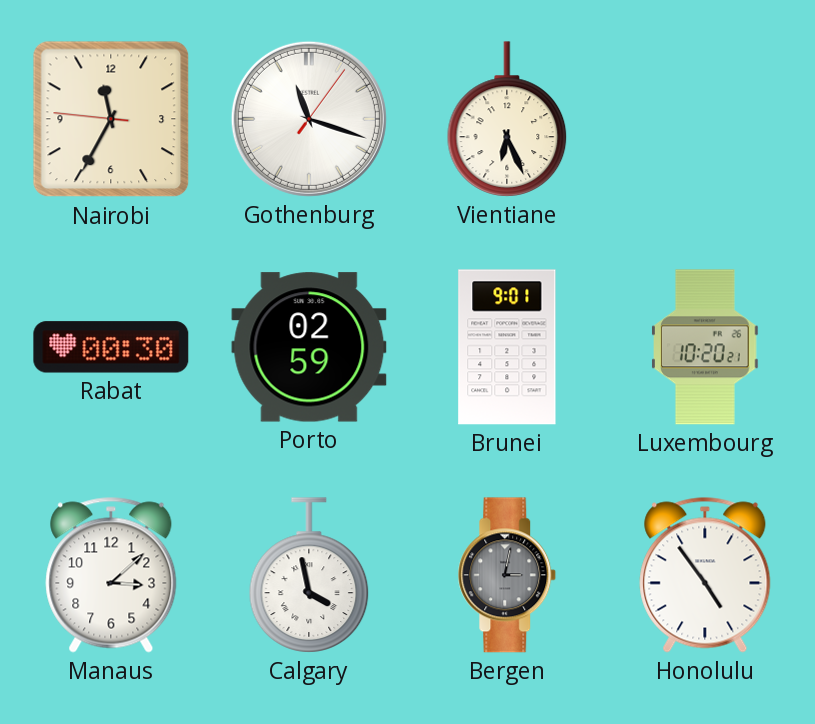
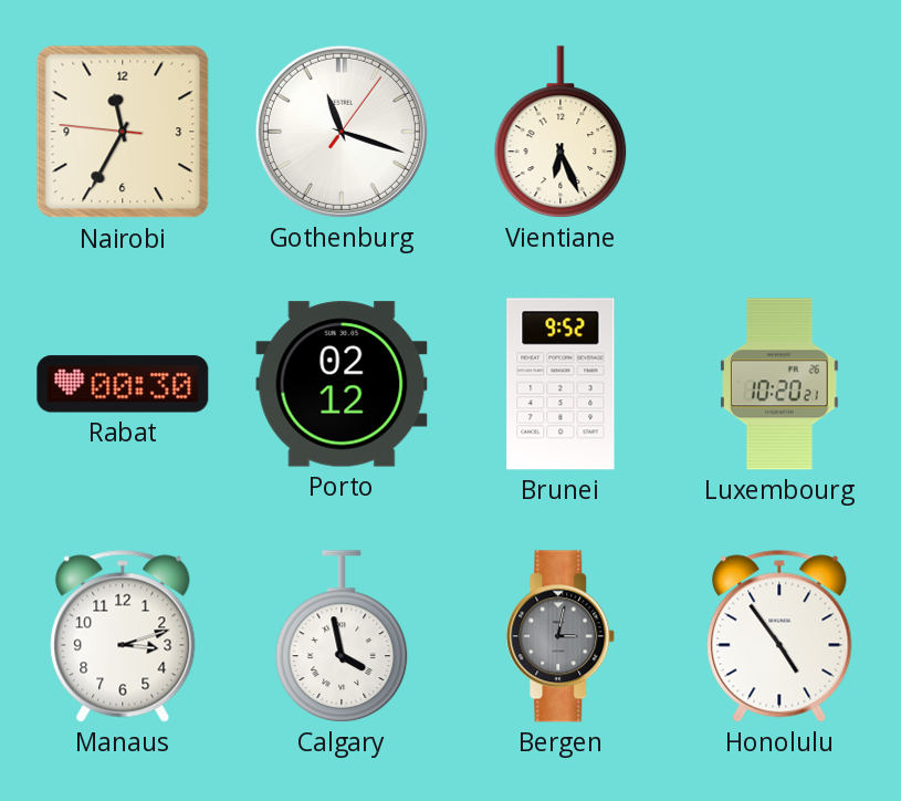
Porto: 02:59 -> 02:12 (342, 384)
Brunei: 9:01 -> 9:52 (560, 384)
Manaus: 3:08 -> 3:12 (123, 636)
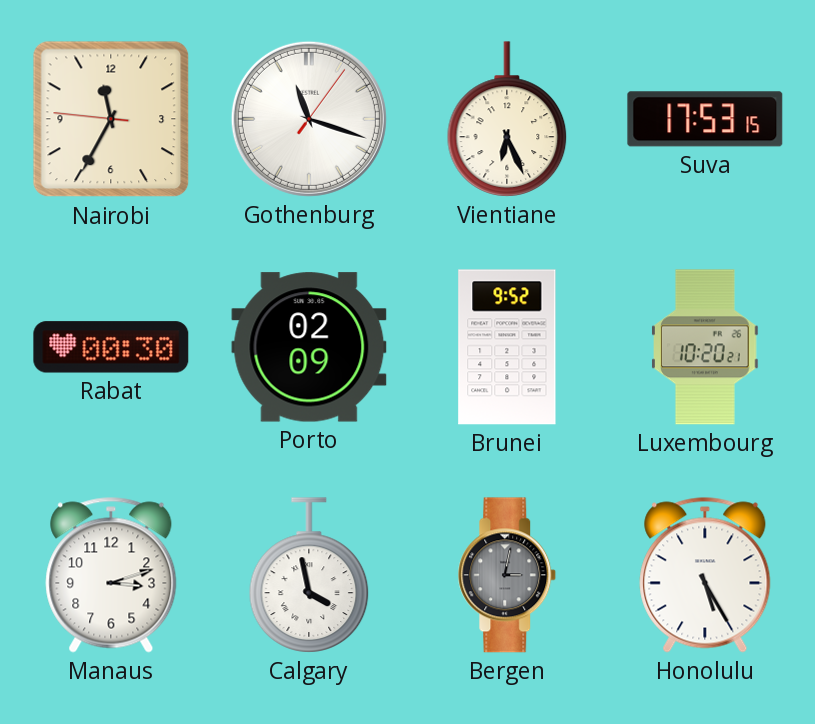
Suva: none -> 17:53 (705, 119)
Porto: 02:12 -> 02:09 (309, 347)
Honolulu: 4:54 -> 5:25 (705, 575)
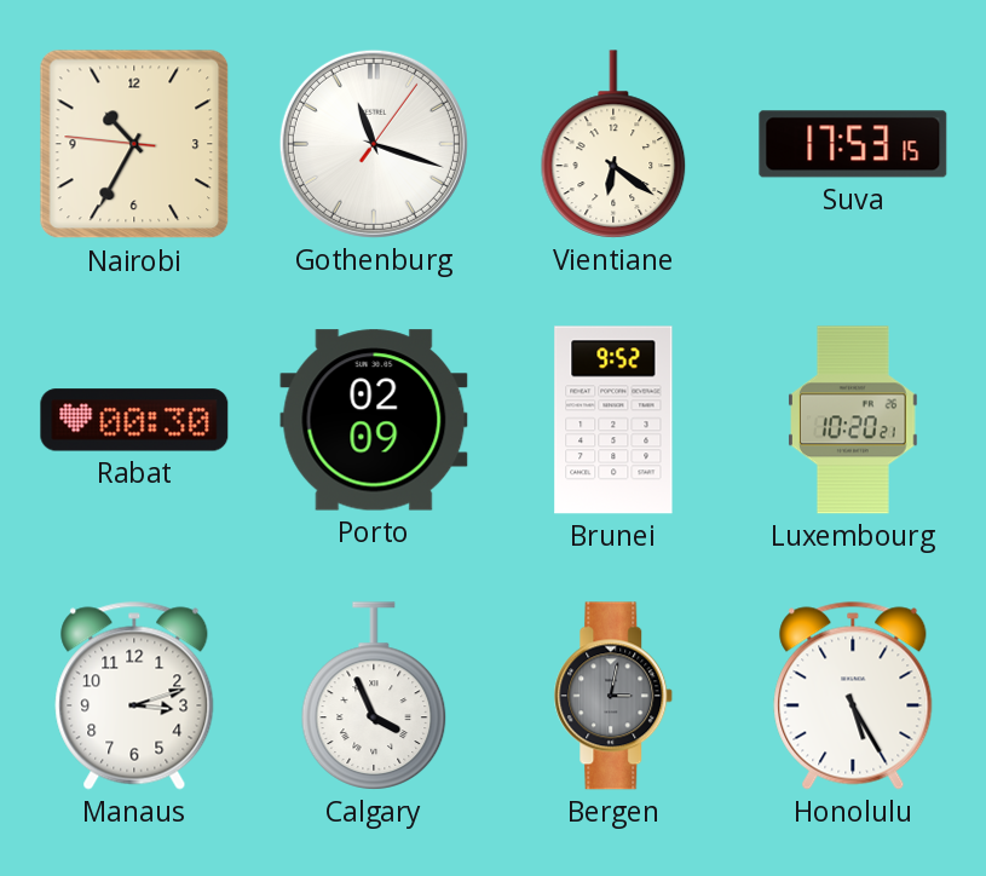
Nairobi: 11:34 -> 10:34 (134, 144)
Vientiane: 6:26 -> 6:21 (613, 144)
Calgary: 3:58 -> 3:56 (374, 696)
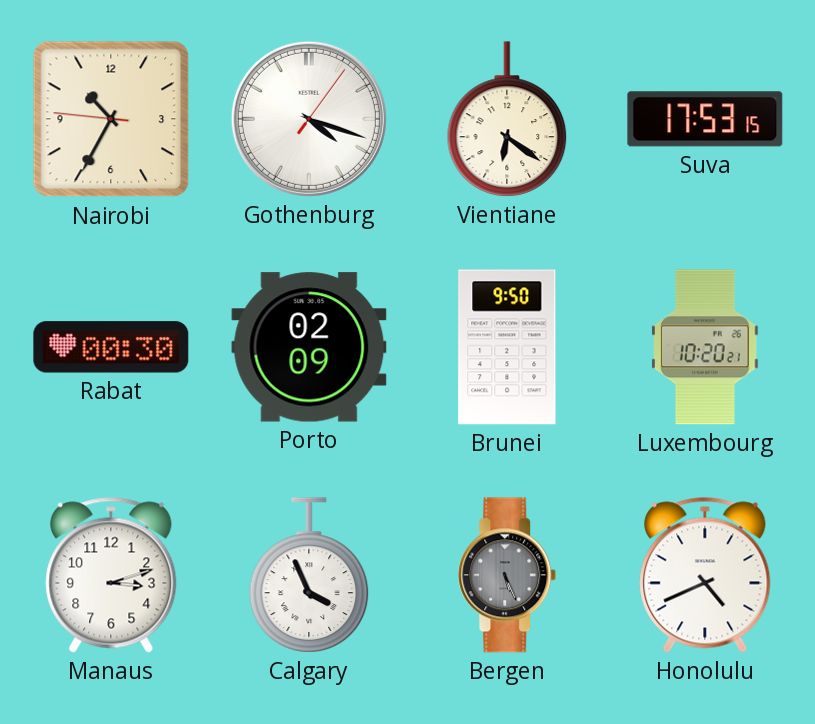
Gothenburg: 11:18 -> 4:18 (309, 119)
Brunei: 9:52 -> 9:50 (507, 347)
Bergen: 3:02 -> 5:26 (507, 575)
Honolulu: 5:25 -> 4:41 (705, 575)
